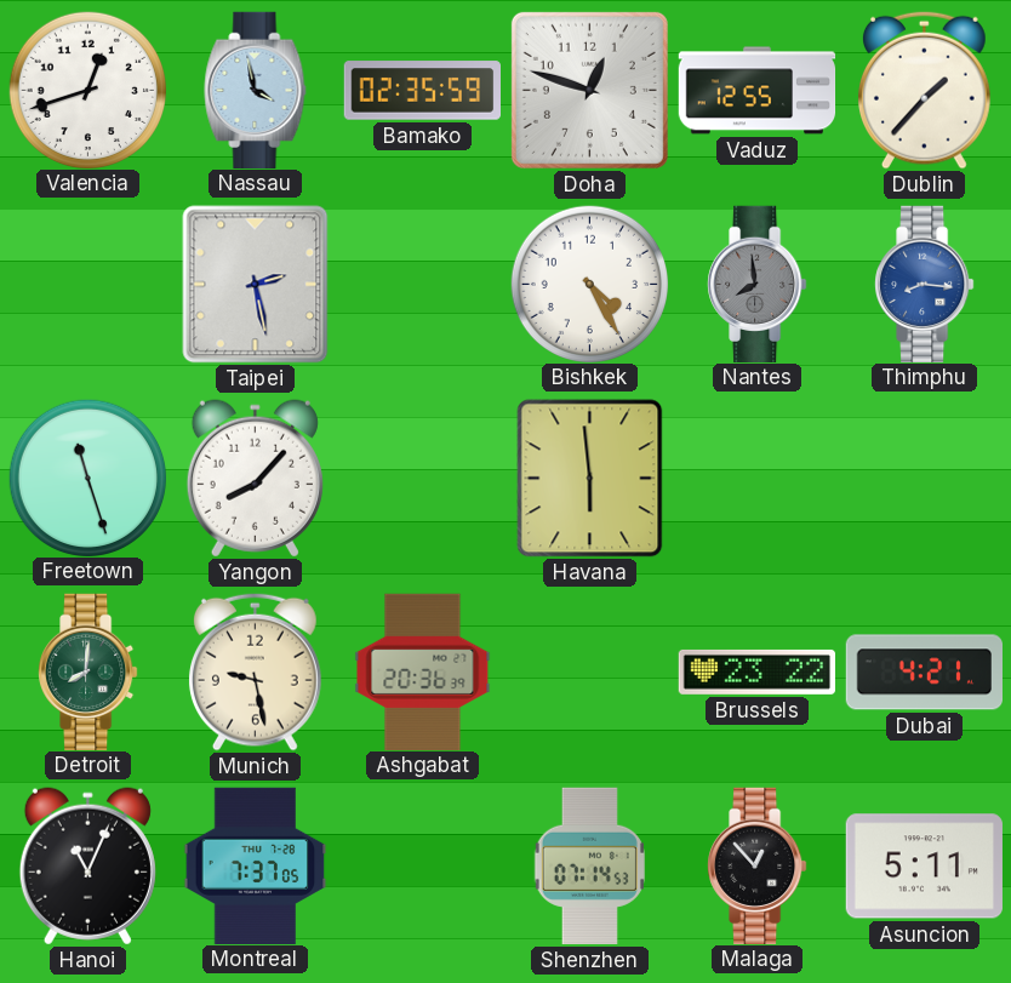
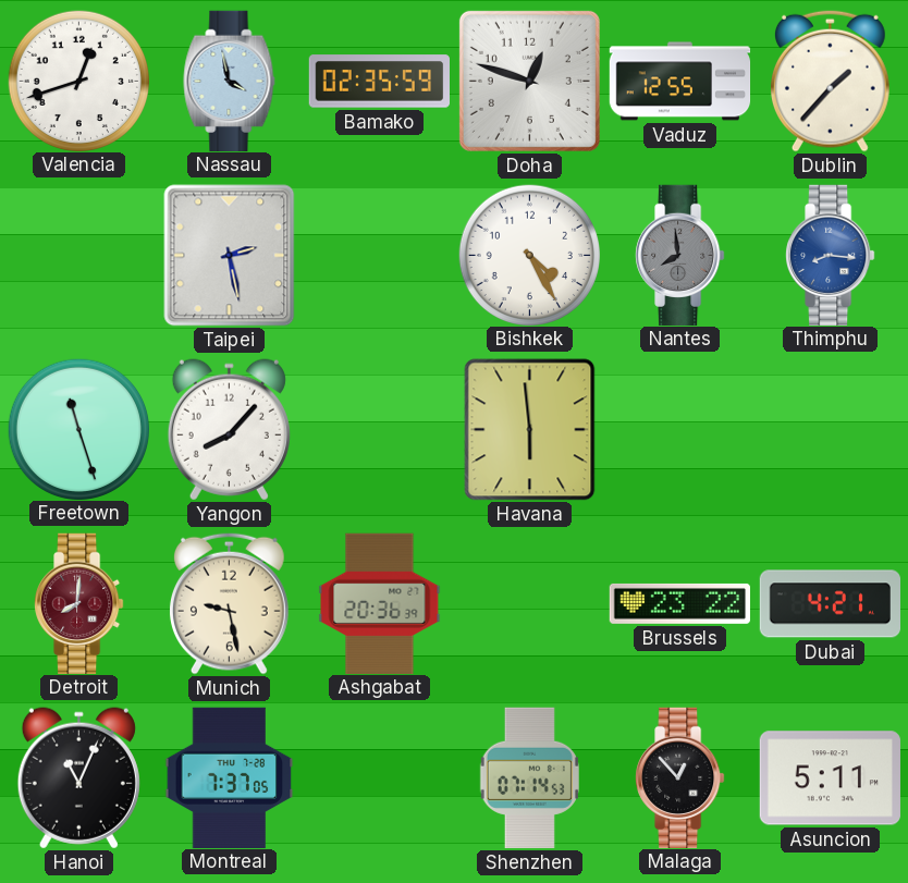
Detroit dial: green -> burgundy (79, 603)
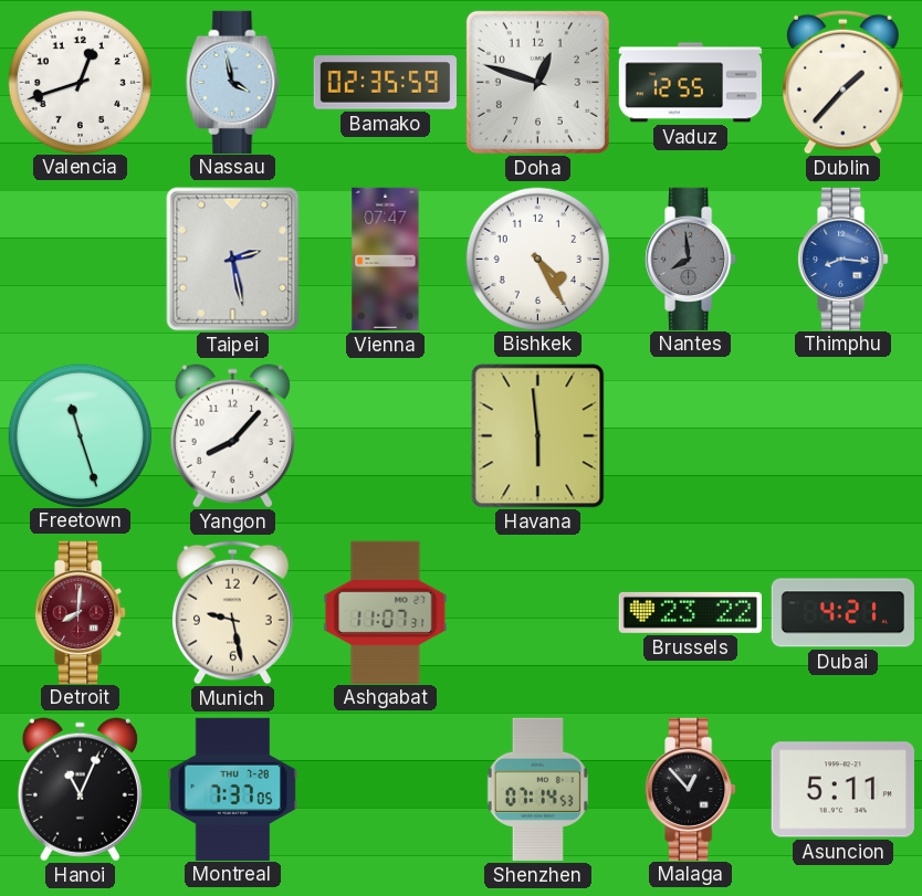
Vienna: none -> 07:47 (386, 260)
Ashgabat: 20:36 -> 11:07 (386, 612)
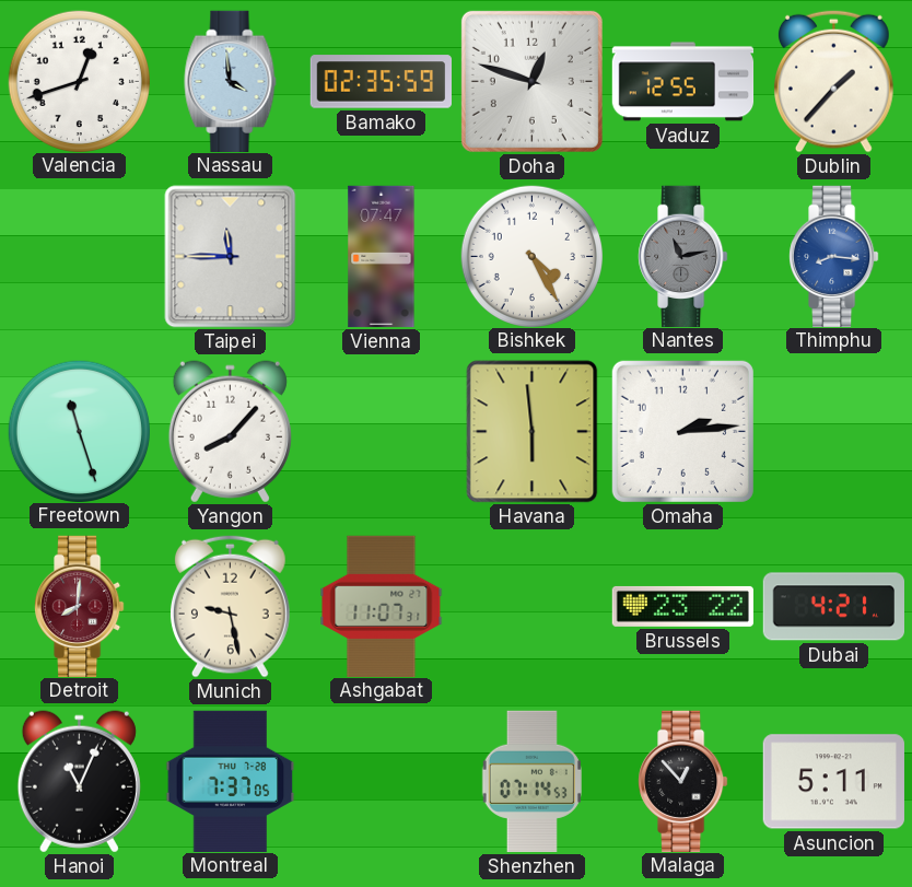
Nassau: 3:58 -> 3:59 (231, 81)
Taipei: 2:28 -> 11:45 (231, 257)
Nantes: 7:59 -> 11:13 (683, 256)
Omaha: none -> 2:14 (682, 431)
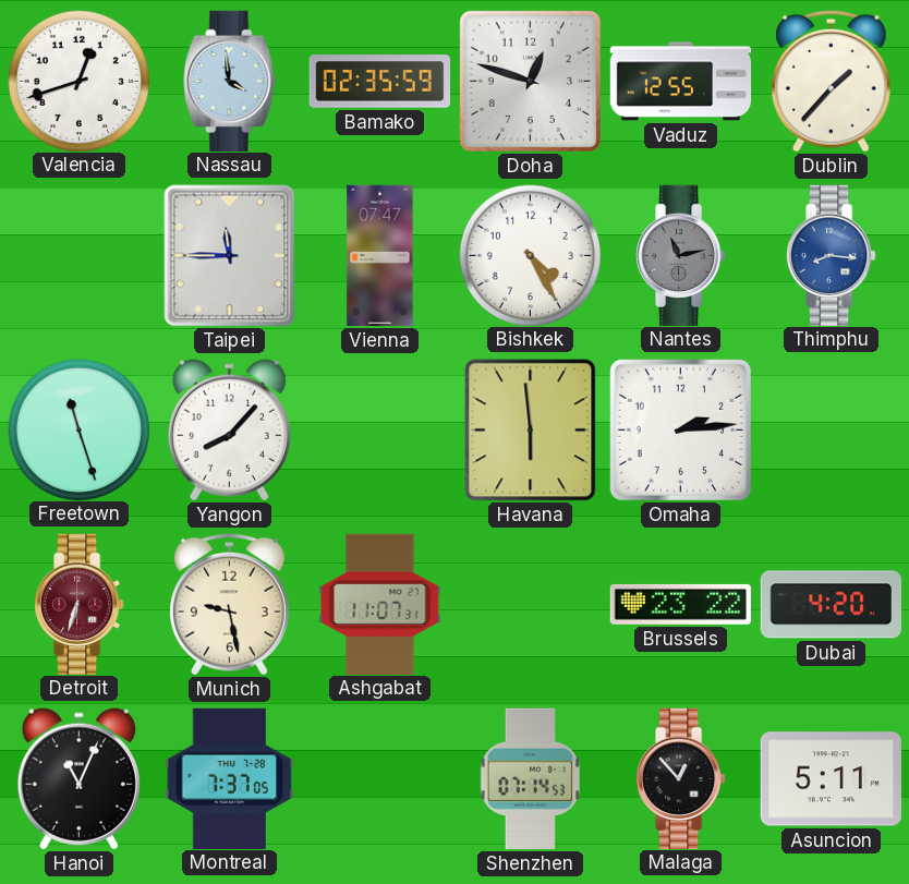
Detroit: 8:01 -> 6:33 (80, 604)
Dubai: 4:21 -> 4:20 (831, 605)
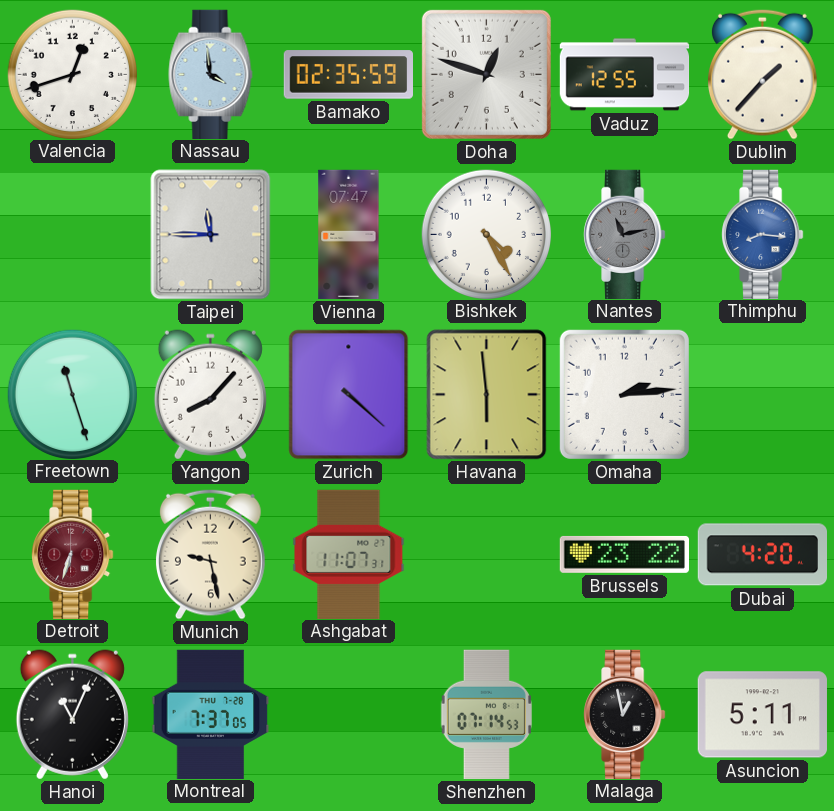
Zurich: none -> 4:22 (349, 395)
Malaga: 12:53 -> 12:58 (625, 714)
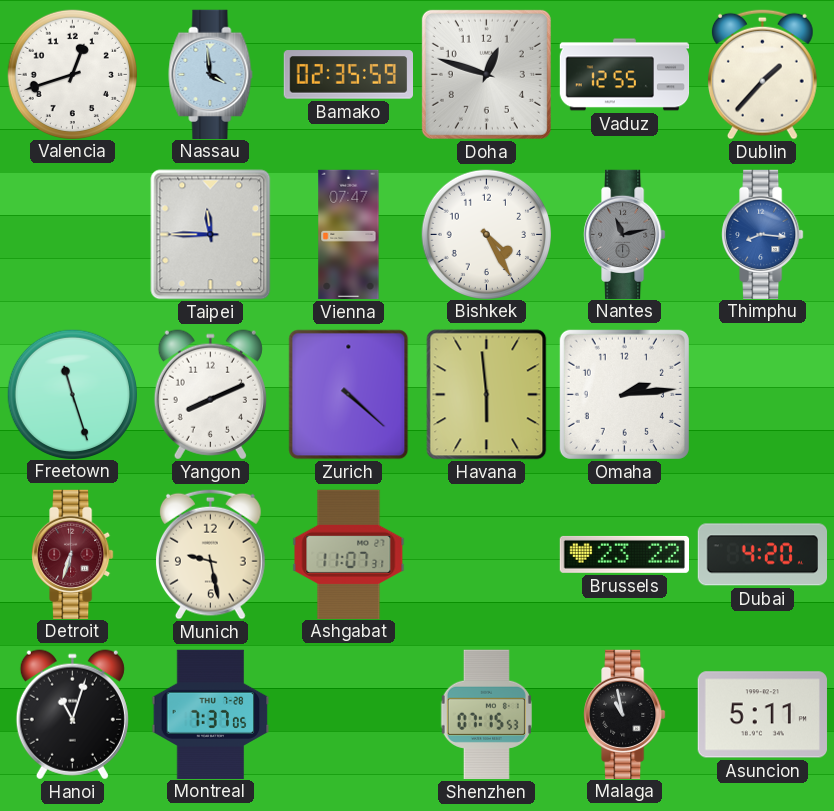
Yangon: 8:07 -> 8:11 (210, 395)
Hanoi: 11:04 -> 11:03 (72, 715)
Shenzhen: 07:14 -> 07:15 (486, 714)
Malaga: 12:58 -> 10:58 (625, 714)
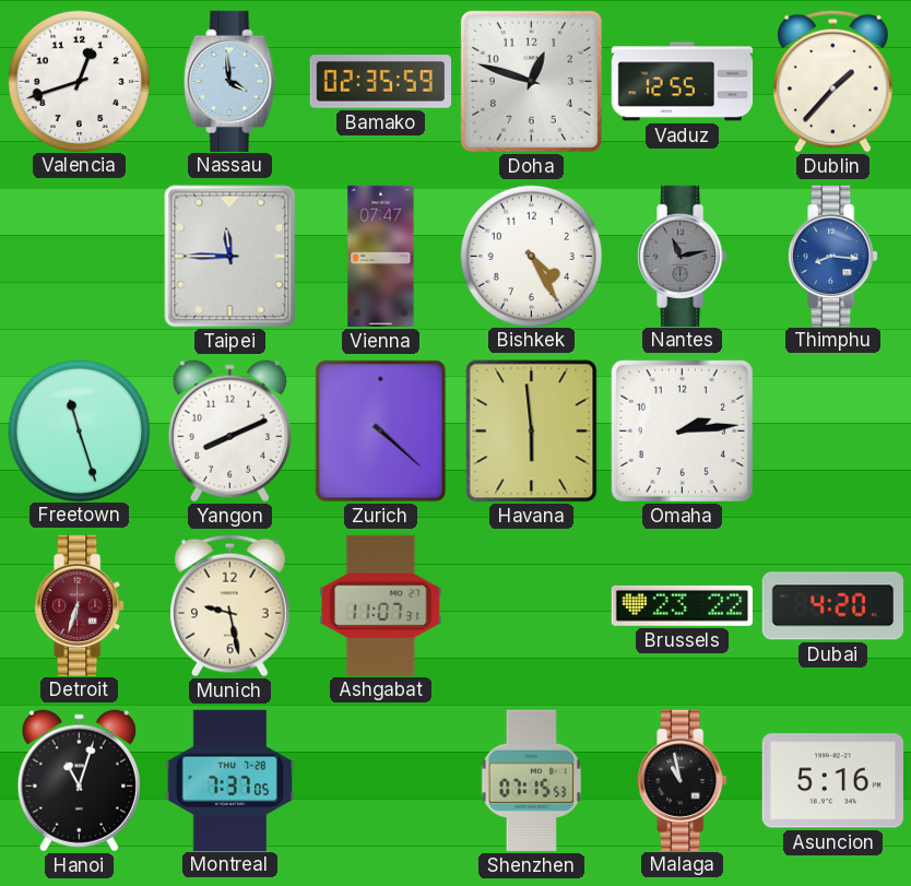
Asuncion: 5:11 -> 5:16 (832, 781)
